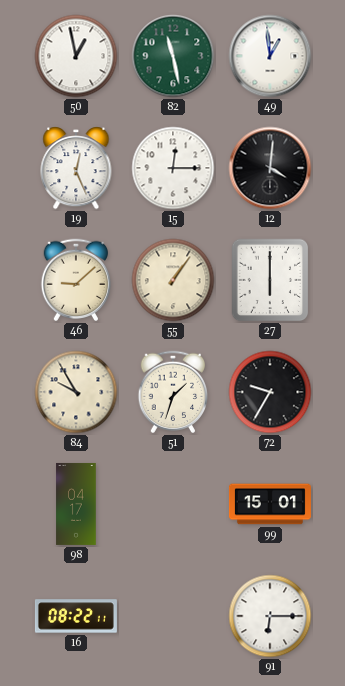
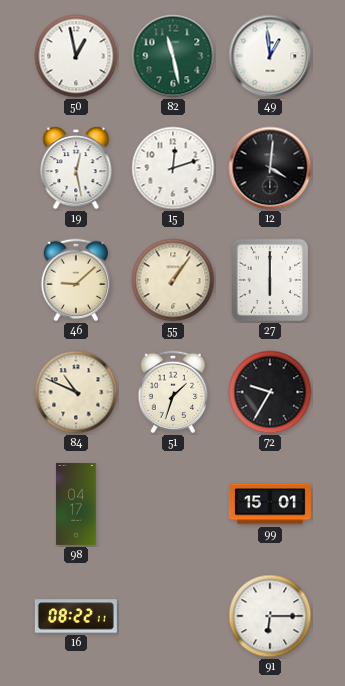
19: 12:26 -> 12:28 (76, 168)
15: 12:15 -> 12:12 (173, 168)
84: 9:55 -> 10:49 (76, 392)
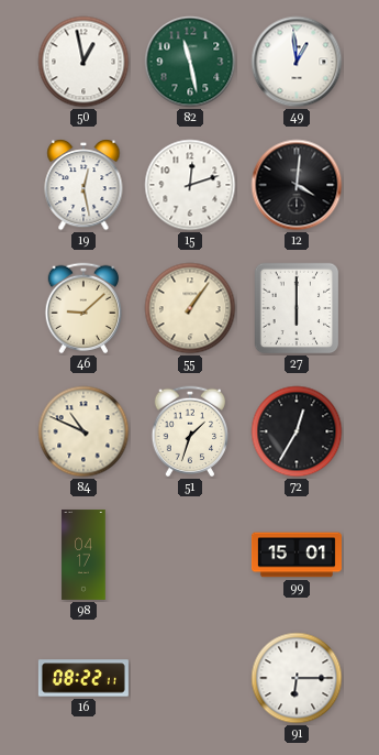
72: 9:35 -> 12:35 (297, 431)
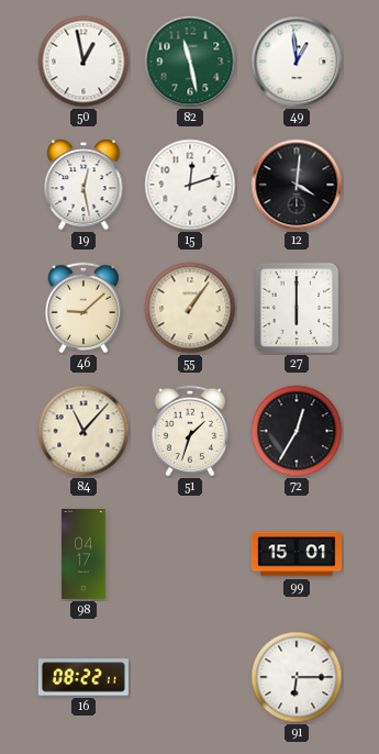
84: 10:49 -> 11:07 (83, 431)
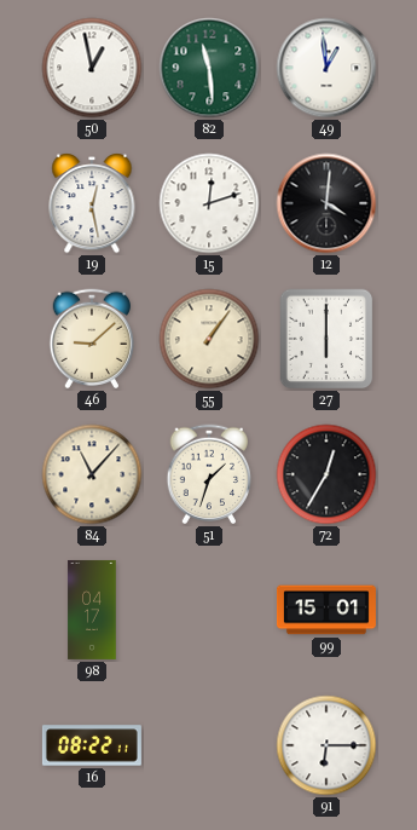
82: 11:28 -> 11:29 (209, 68)
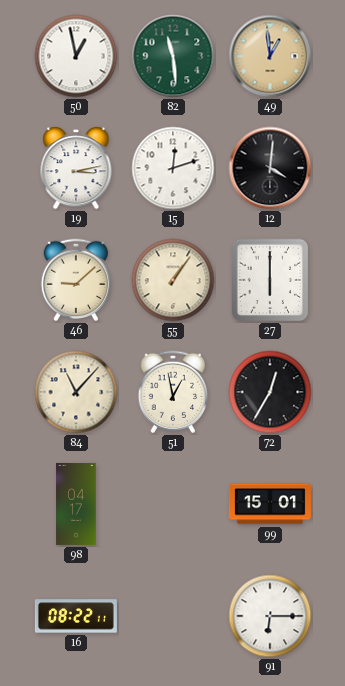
49 dial: white -> champagne (270, 56)
19: 12:28 -> 3:13 (76, 168)
51: 1:33 -> 12:58 (173, 392)
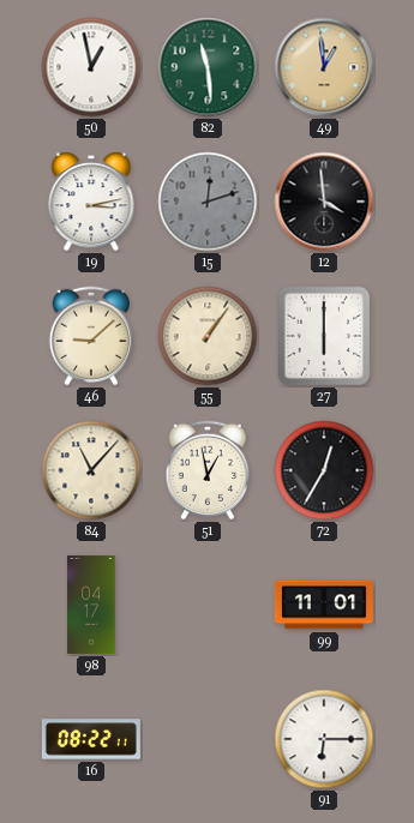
15 dial: white -> grey (208, 202)
12: 4:01 -> 3:59 (324, 202)
99: 15:01 -> 11:01 (324, 605)
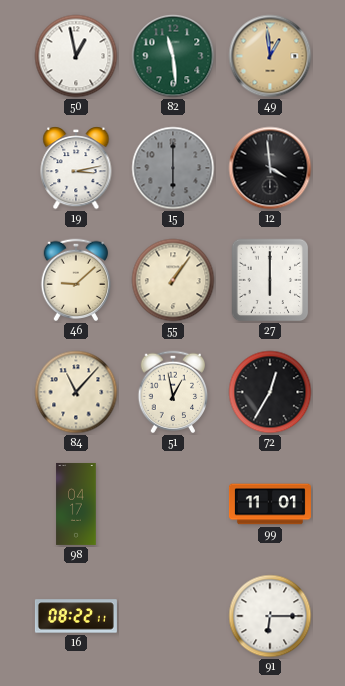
15: 12:12 -> 6:00 (173, 168)
